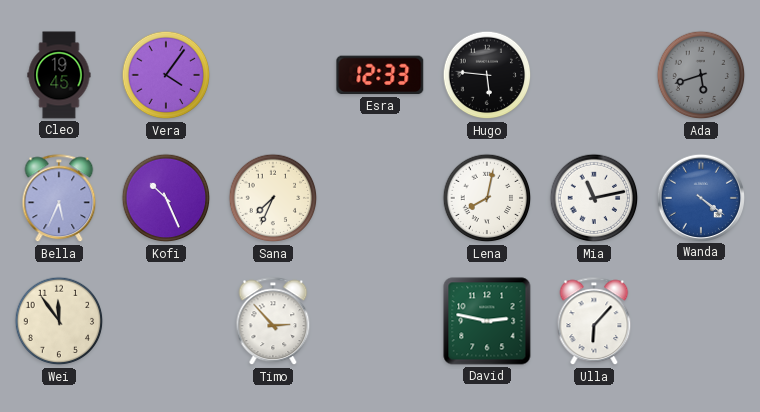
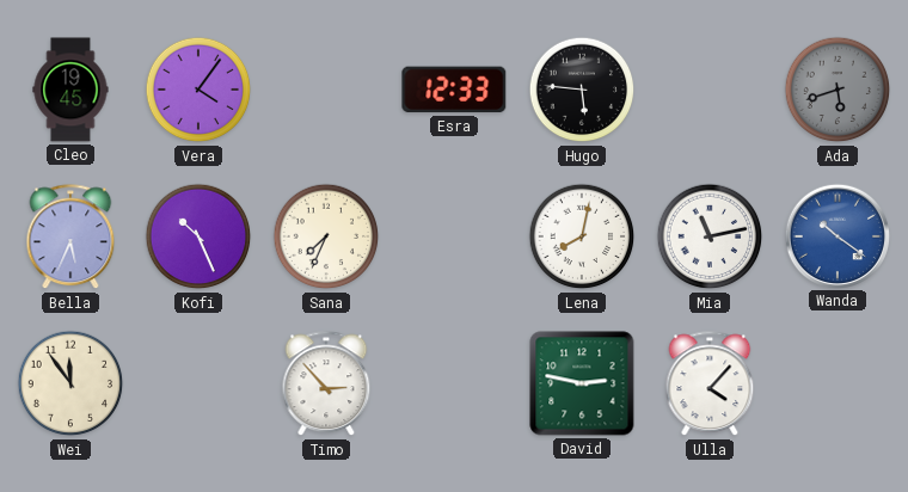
Wanda: 4:21 -> 10:21 (836, 235)
Ulla: 6:07 -> 4:07 (710, 385)
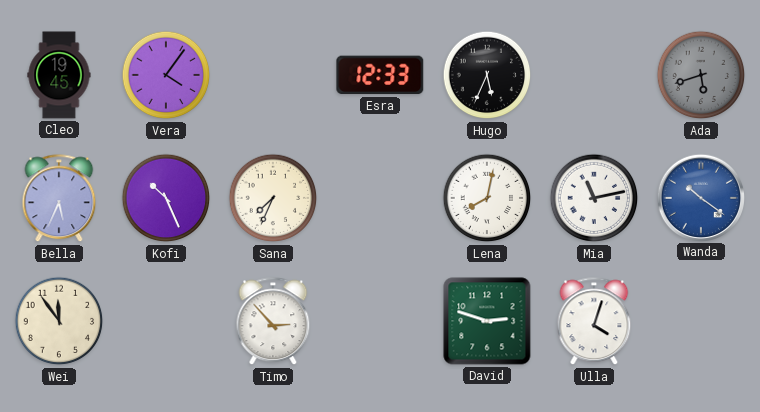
Hugo: 5:46 -> 5:34 (487, 75)
David: 2:47 -> 2:48 (487, 321)
Ulla: 4:07 -> 4:03 (594, 322)
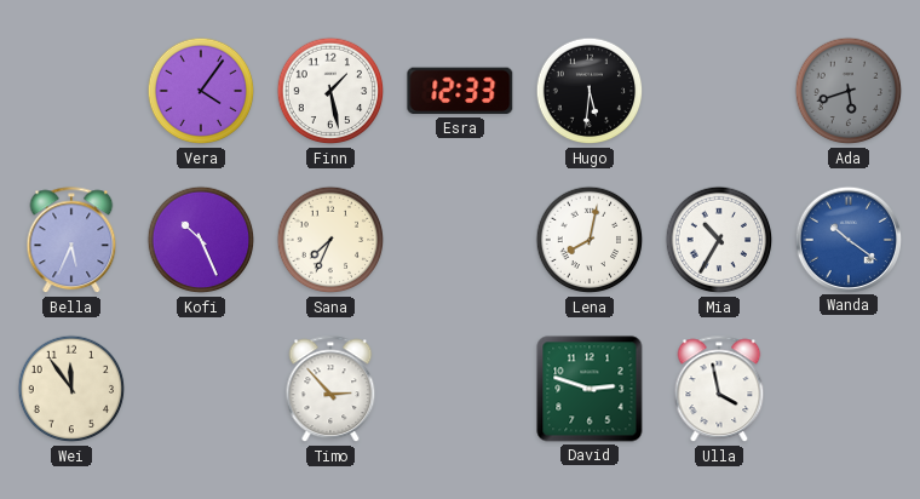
Cleo: 19:45 -> none (59, 75)
Finn: none -> 1:28 (330, 91)
Hugo: 5:34 -> 5:31 (590, 91)
Mia: 11:13 -> 10:35 (719, 240)
Ulla: 4:03 -> 3:58 (719, 390)
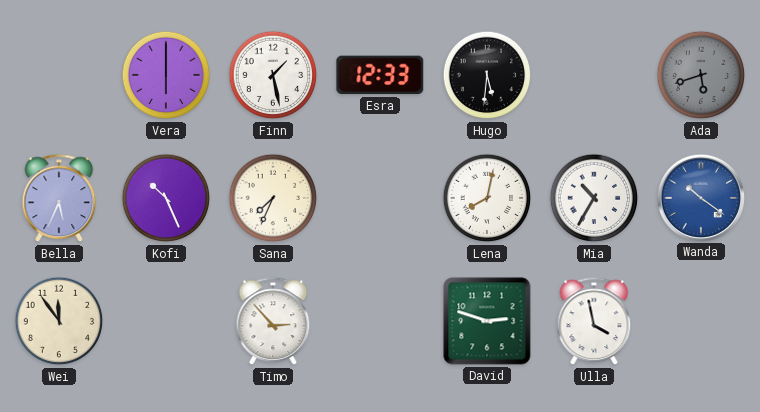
Vera: 4:06 -> 6:00 (166, 75)
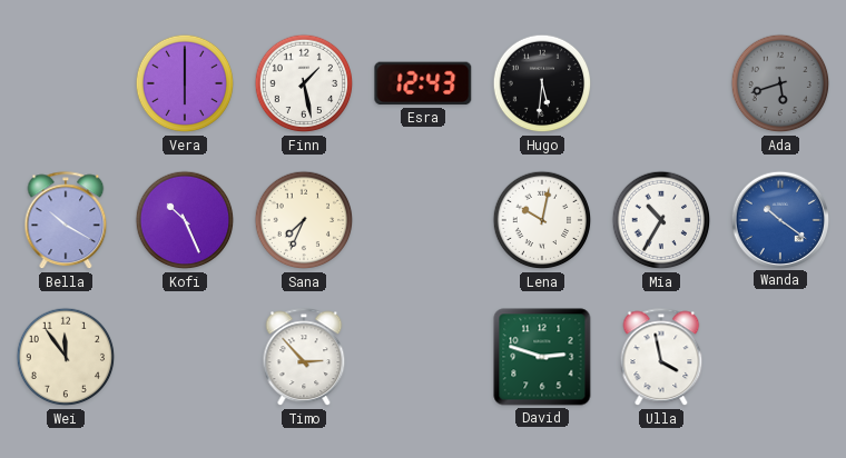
Esra: 12:33 -> 12:43 (423, 83)
Bella: 5:34 -> 10:20 (66, 221)
Lena: 8:02 -> 10:02 (542, 220)
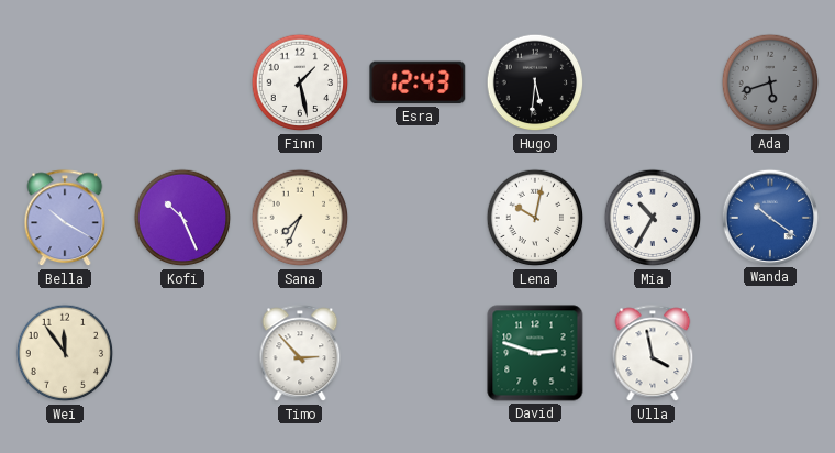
Vera: 6:00 -> none (185, 83)
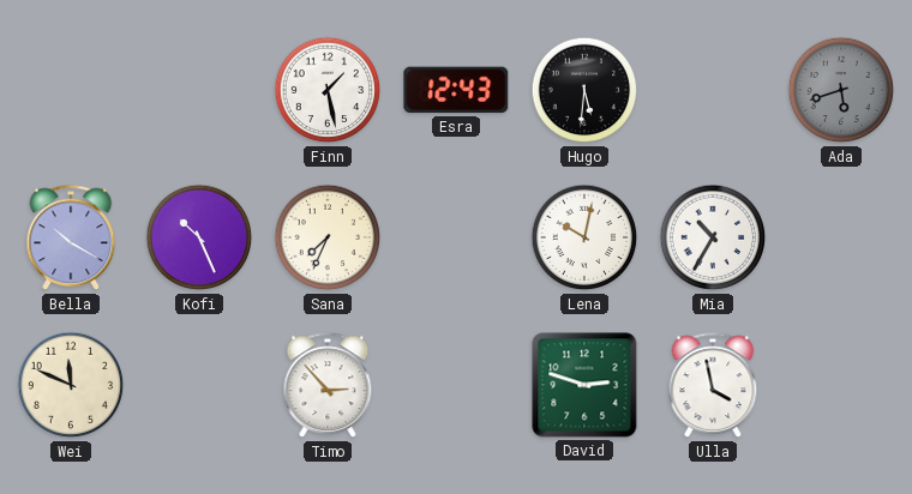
Wanda: 10:21 -> none (769, 217)
Wei: 11:54 -> 11:49 (71, 385)
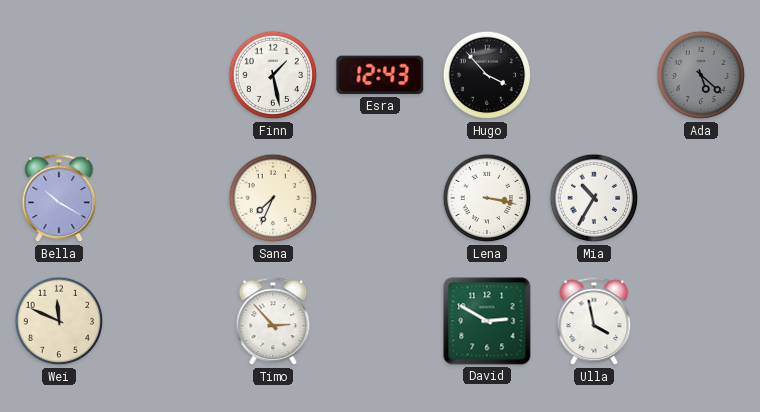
Hugo: 5:31 -> 3:53 (487, 75)
Ada: 5:42 -> 5:22 (701, 75)
Kofi: 10:26 -> none (199, 237)
Lena: 10:02 -> 3:17 (487, 198)
David: 2:48 -> 2:50 (487, 321)
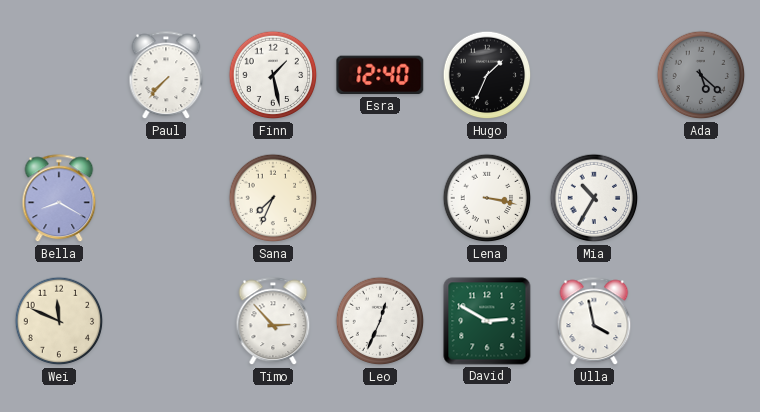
Paul: none -> 7:37 (166, 76)
Esra: 12:43 -> 12:40 (380, 75)
Hugo: 3:53 -> 1:34 (487, 75)
Bella: 10:20 -> 8:20 (59, 199)
Leo: none -> 12:34 (380, 321)
